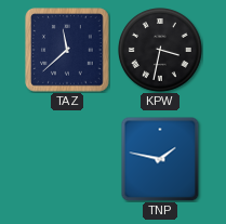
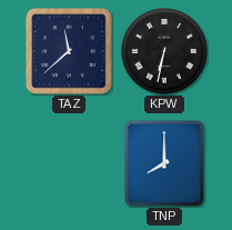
KPW: 3:32 -> 6:32 (165, 52)
TNP: 1:47 -> 8:00 (164, 163)
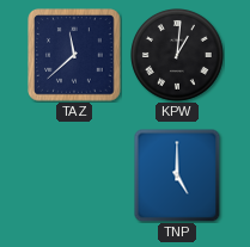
KPW: 6:32 -> 1:01 (178, 56)
TNP: 8:00 -> 5:00 (177, 175)
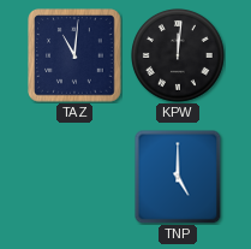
TAZ: 11:38 -> 11:01 (74, 55)
KPW: 1:01 -> 12:01 (179, 57)
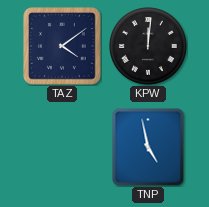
TAZ: 11:01 -> 4:09 (62, 46)
TNP: 5:00 -> 4:58 (148, 147)
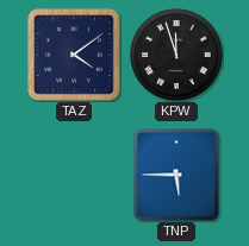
KPW: 12:01 -> 11:57 (178, 56)
TNP: 4:58 -> 5:45 (176, 175)
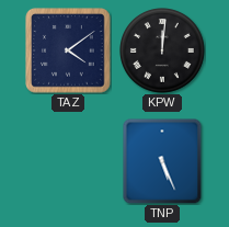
KPW: 11:57 -> 12:01 (163, 52)
TNP: 5:45 -> 5:26 (162, 161)
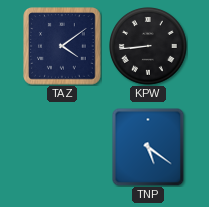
KPW: 12:01 -> 8:44 (149, 47)
TNP: 5:26 -> 5:21 (148, 147)
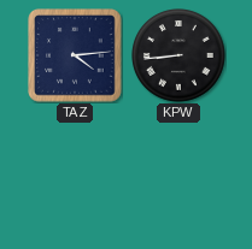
TAZ: 4:09 -> 4:14 (75, 55)
TNP: 5:21 -> none (148, 147)
